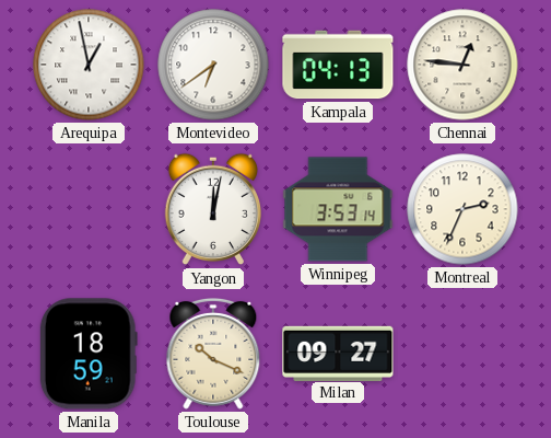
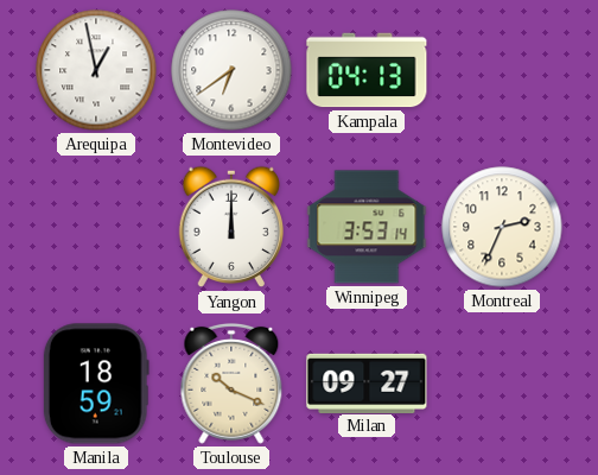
Chennai: 12:46 -> none (462, 65)
Yangon: 12:02 -> 12:00 (230, 227)
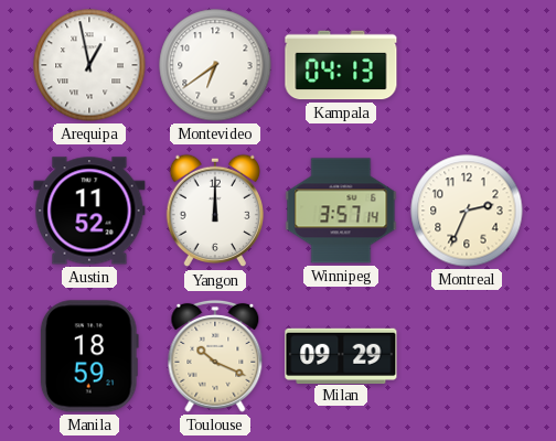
Austin: none -> 11:52 (89, 211)
Winnipeg: 3:53 -> 3:57 (341, 211)
Milan: 09:27 -> 09:29 (341, 355)
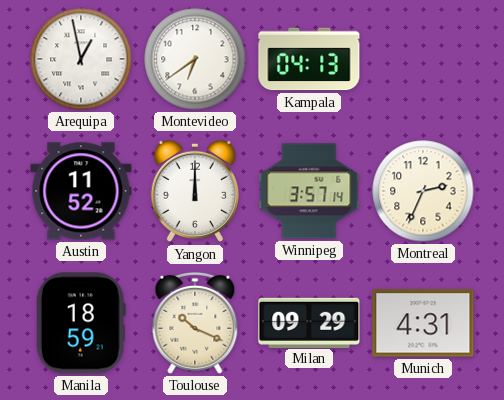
Munich: none -> 4:31 (423, 323)
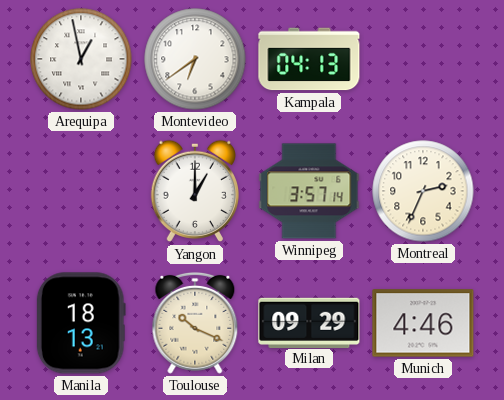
Austin: 11:52 -> none (81, 191)
Yangon: 12:00 -> 1:00 (194, 191)
Manila: 18:59 -> 18:13 (81, 323)
Munich: 4:31 -> 4:46 (423, 323)
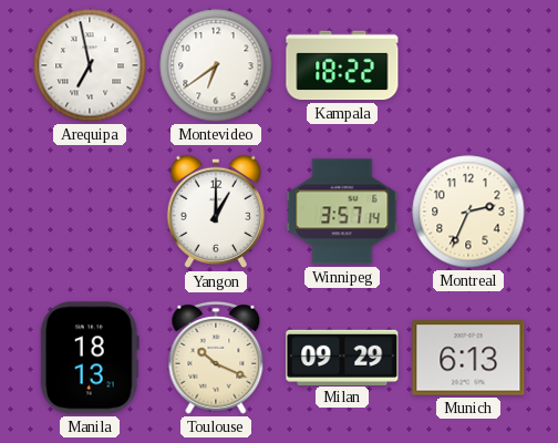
Arequipa: 12:58 -> 6:58 (90, 65)
Kampala: 04:13 -> 18:22 (342, 65)
Munich: 4:46 -> 6:13 (468, 358)
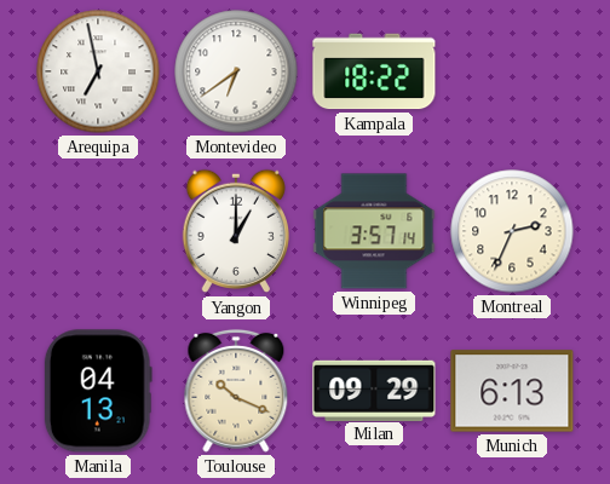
Manila: 18:13 -> 04:13 (98, 391)
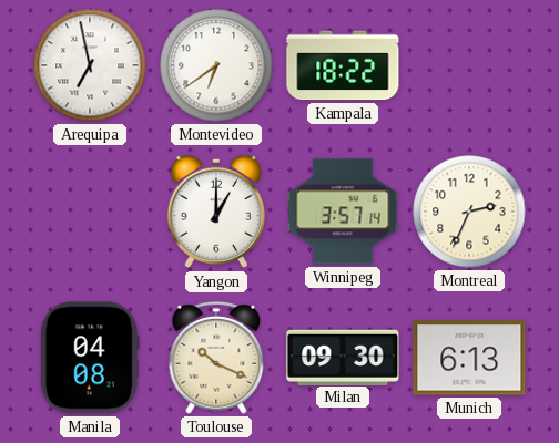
Manila: 04:13 -> 04:08 (90, 358)
Milan: 09:29 -> 09:30 (343, 357)
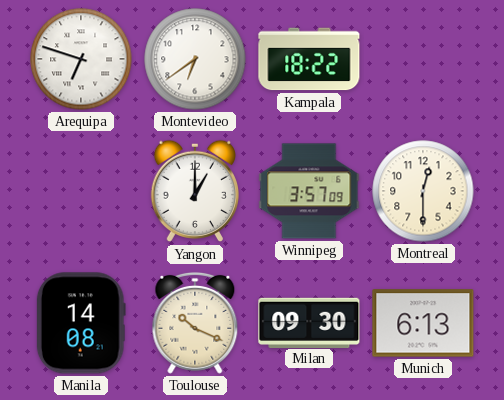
Arequipa: 6:58 -> 6:48 (81, 59)
Winnipeg: 3:57:14 -> 3:57:09 (309, 191)
Montreal: 2:34 -> 12:30 (423, 191)
Manila: 04:08 -> 14:08 (81, 323)
